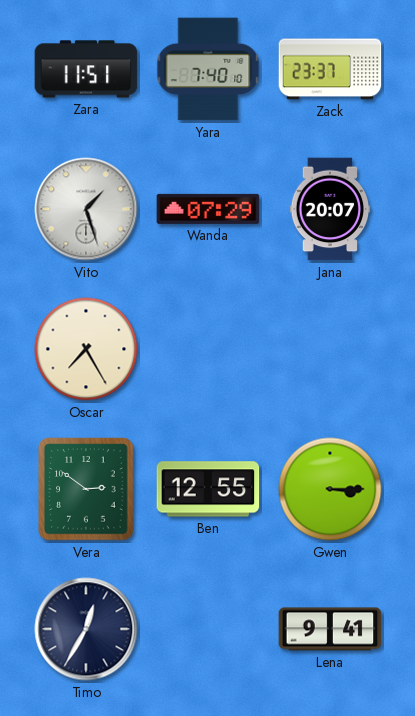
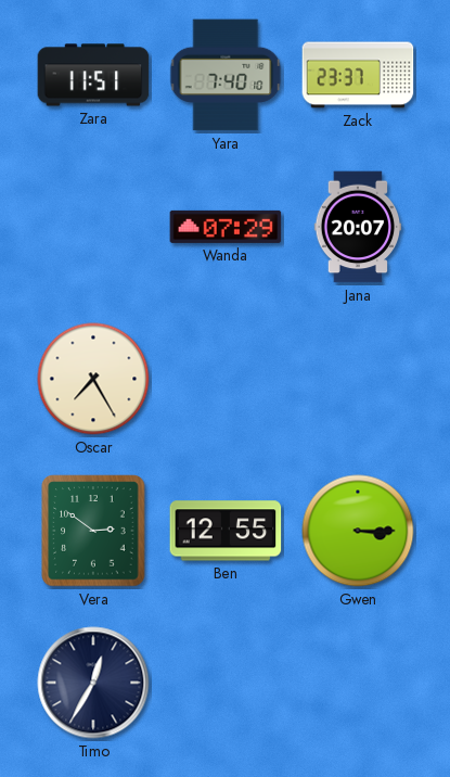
Vito: 1:27 -> none (86, 209)
Lena: 9:41 -> none (330, 629)
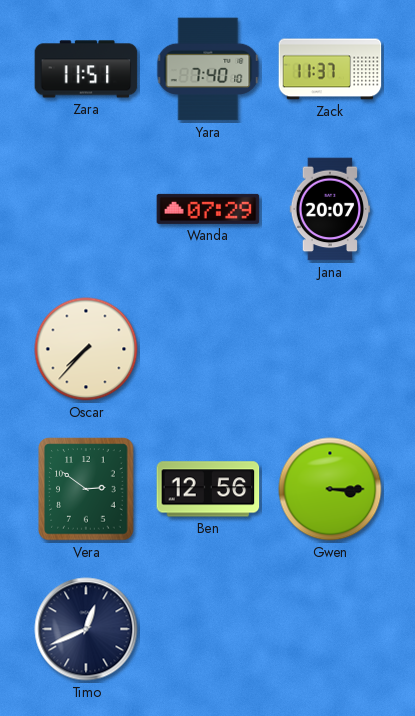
Zack: 23:37 -> 11:37 (330, 69)
Oscar: 7:25 -> 7:37 (86, 349)
Ben: 12:55 -> 12:56 (208, 489)
Timo: 12:35 -> 12:41 (86, 629)
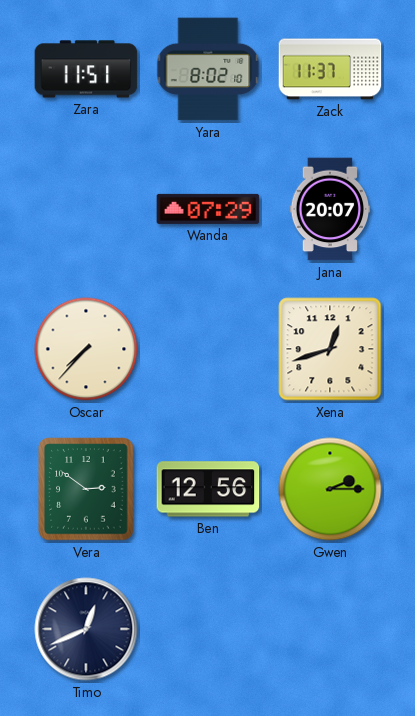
Yara: 7:40 -> 8:02 (208, 69)
Xena: none -> 12:42 (330, 349)
Gwen: 3:15 -> 2:15 (330, 489)
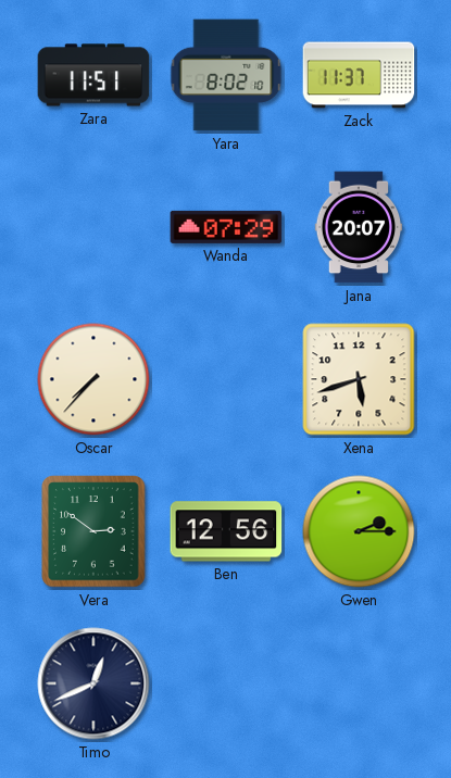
Xena: 12:42 -> 5:42 (359, 379)
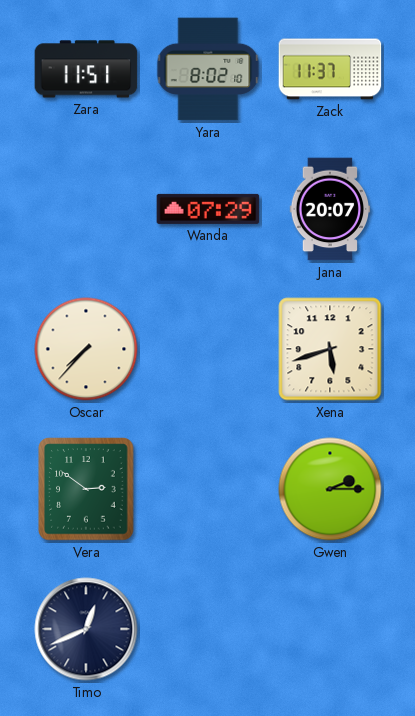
Ben: 12:56 -> none (226, 531)
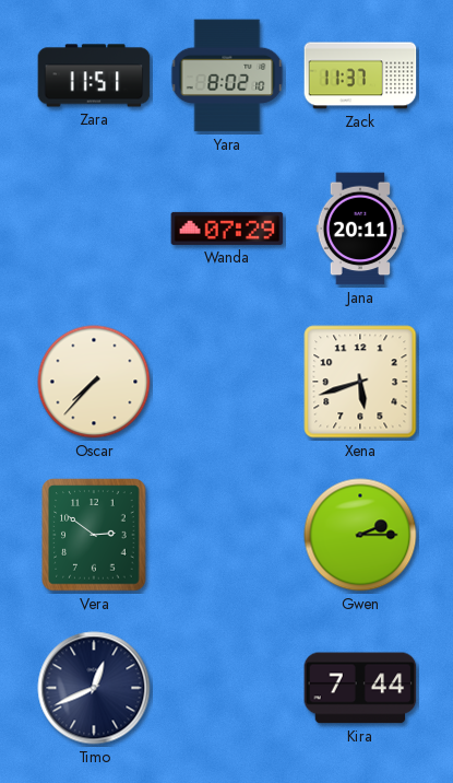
Jana: 20:07 -> 20:11 (360, 229)
Kira: none -> 7:44 (360, 688)
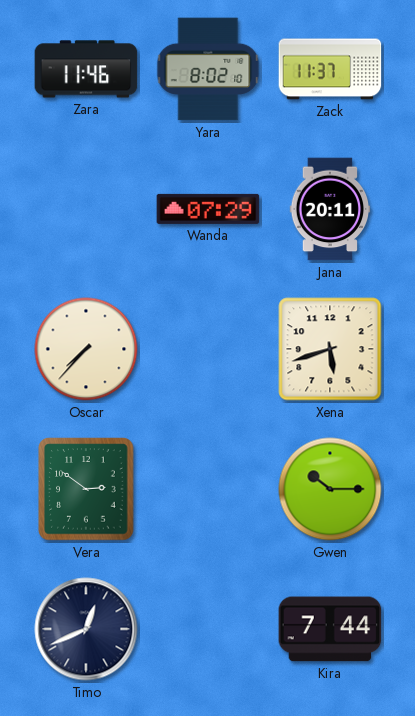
Zara: 11:51 -> 11:46 (86, 69)
Gwen: 2:15 -> 10:15 (330, 489)
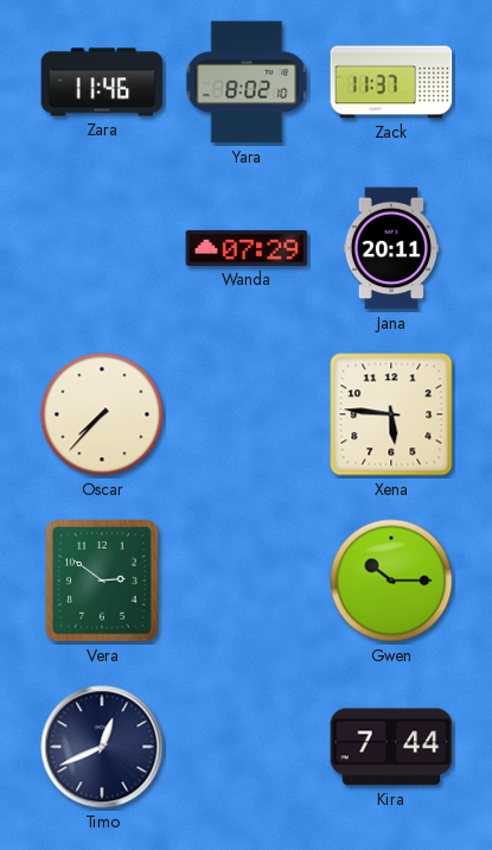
Xena: 5:42 -> 5:46 (391, 414)
